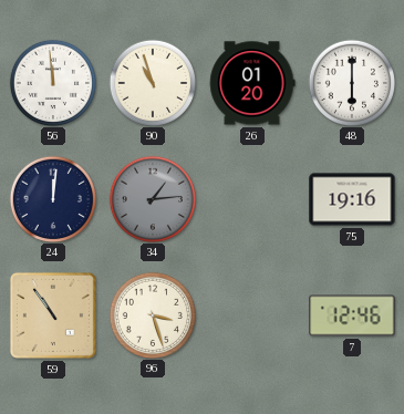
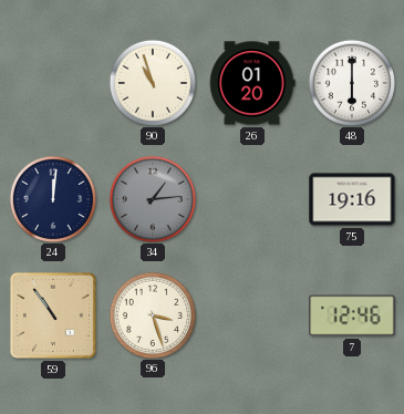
56: 11:59 -> none (52, 82)
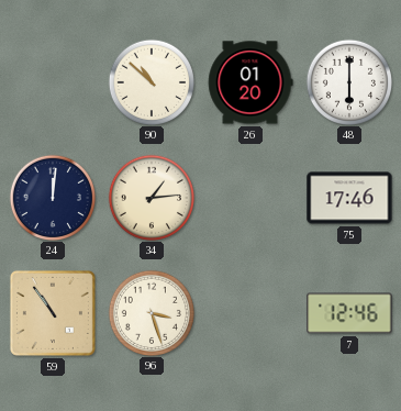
90: 10:57 -> 10:52 (151, 81)
34 dial: grey -> cream (151, 197)
75: 19:16 -> 17:46 (349, 198)
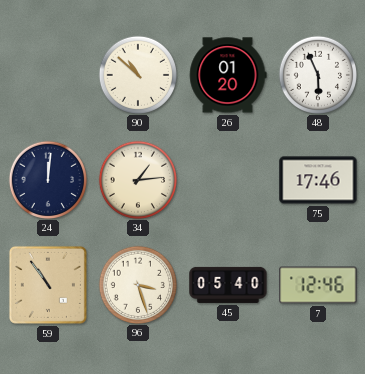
48: 6:00 -> 5:56 (317, 74)
45: none -> 05:40 (228, 285)
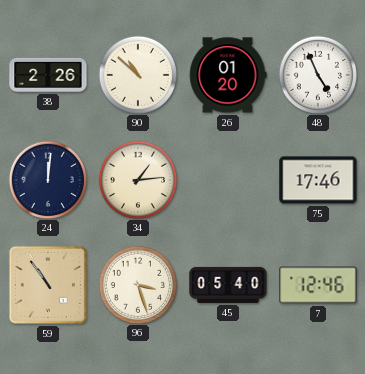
38: none -> 2:26 (48, 75)
48: 5:56 -> 4:56 (317, 74)
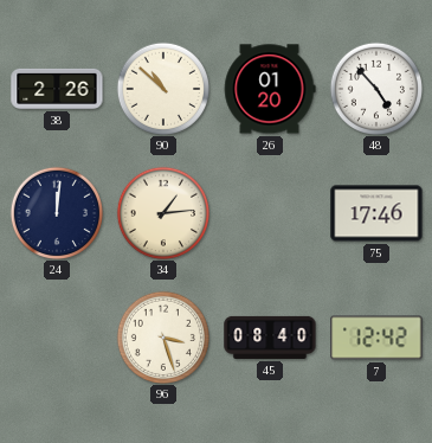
48: 4:56 -> 4:53 (375, 88)
59: 10:54 -> none (48, 285)
45: 05:40 -> 08:40 (270, 338)
7: 12:46 -> 12:42 (376, 338)
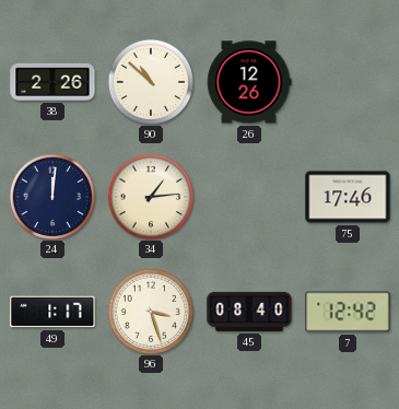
26: 01:20 -> 12:26 (249, 82)
48: 4:53 -> none (375, 88)
49: none -> 1:17 (52, 312)
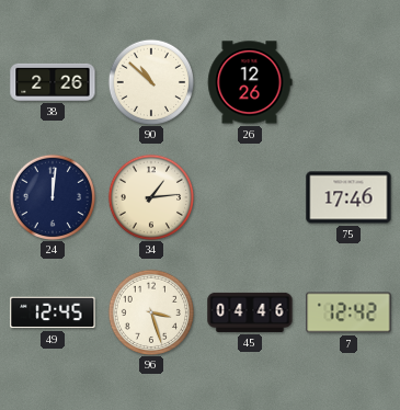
49: 1:17 -> 12:45 (53, 312)
45: 08:40 -> 04:46 (250, 312)
